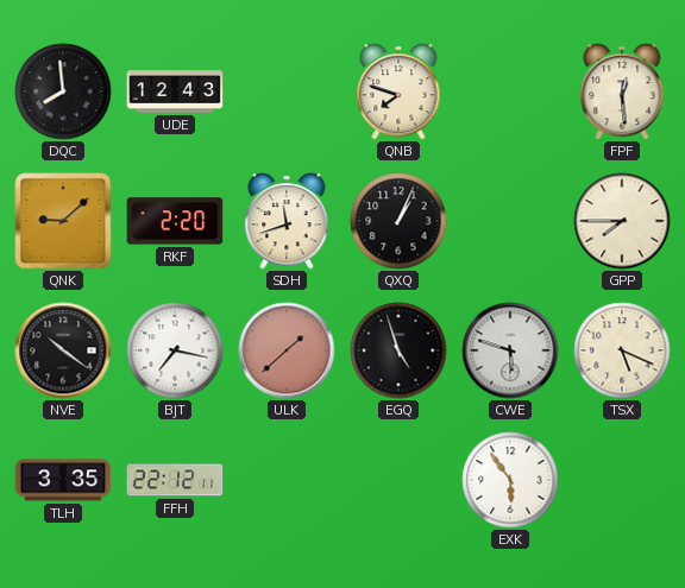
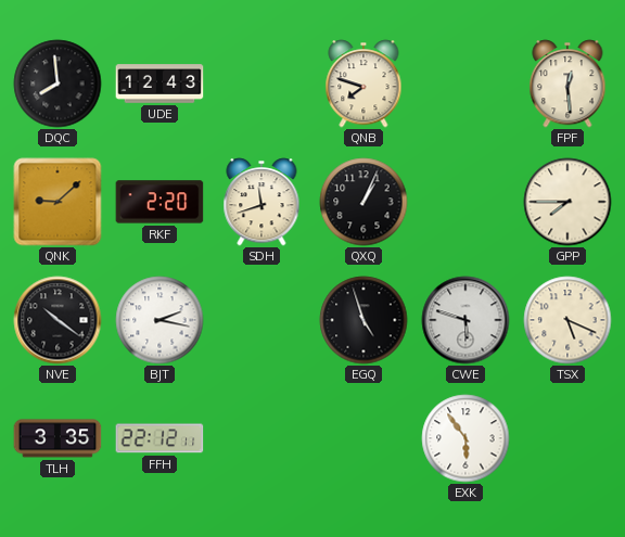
BJT: 7:17 -> 2:17 (160, 320)
ULK: 1:38 -> none (287, 350)
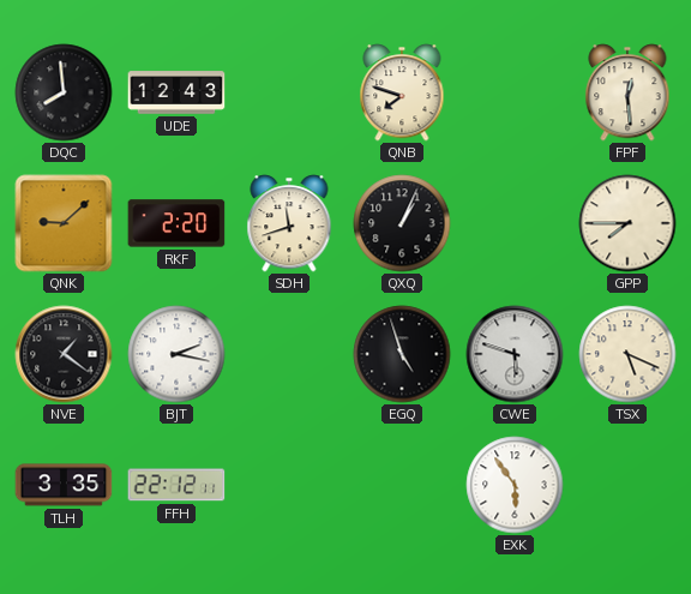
NVE: 10:21 -> 1:21 (64, 354)
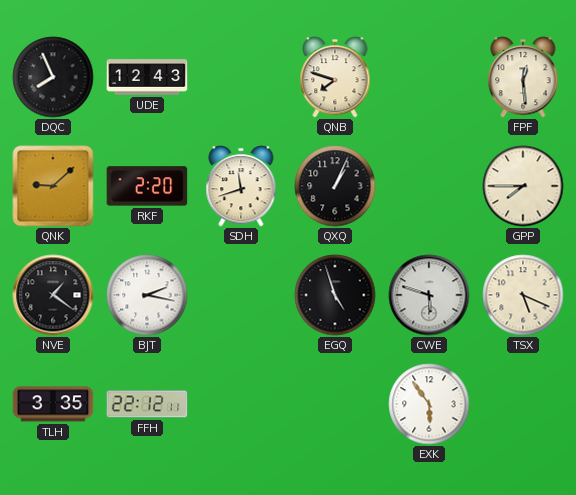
DQC: 7:59 -> 7:56 (53, 77)
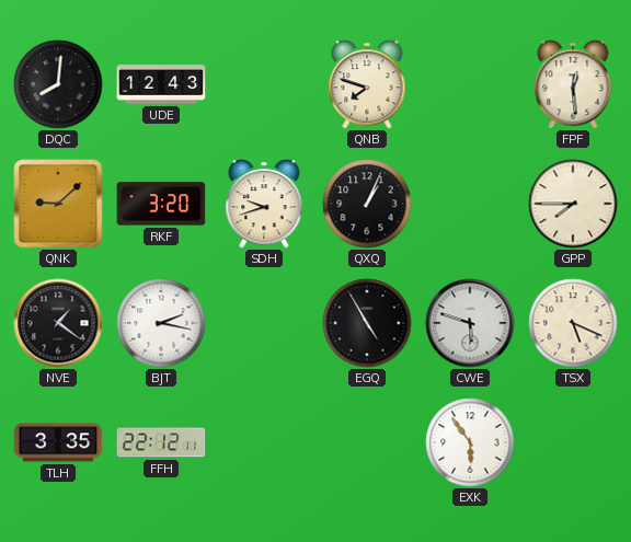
DQC: 7:56 -> 8:01 (58, 84)
RKF: 2:20 -> 3:20 (161, 204)
SDH: 11:42 -> 9:42 (264, 204)
EGQ: 4:57 -> 4:55 (367, 323)
